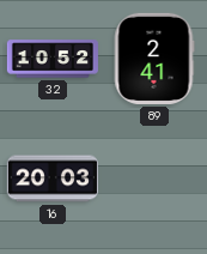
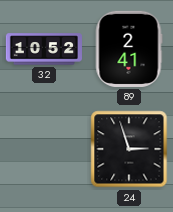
16: 20:03 -> none (53, 179)
24: none -> 2:57 (129, 149)
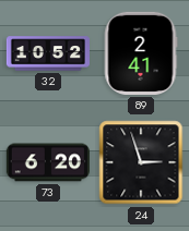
73: none -> 6:20 (48, 162)
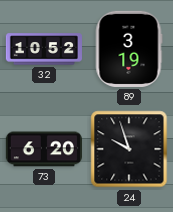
89: 2:41 -> 3:19 (129, 49)
24: 2:57 -> 9:57 (129, 149)
